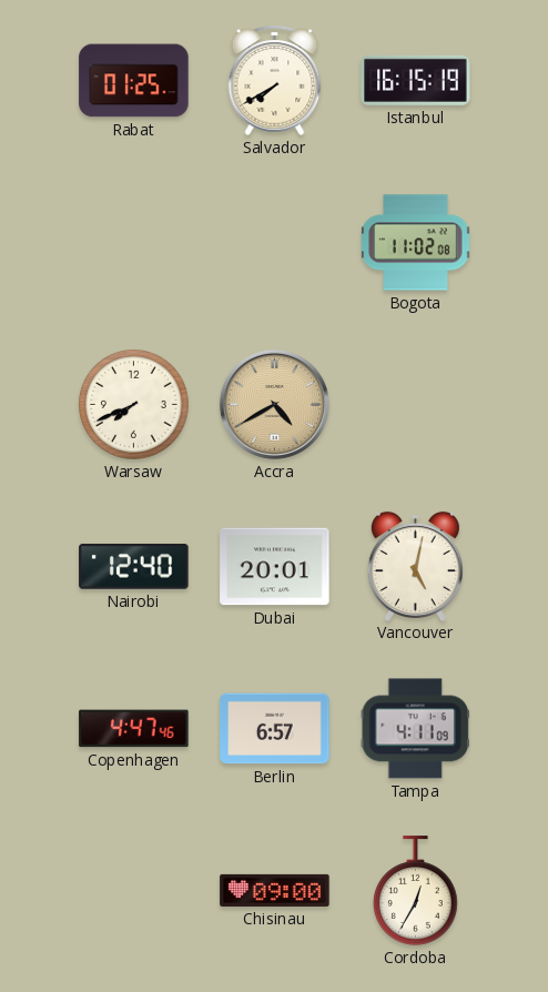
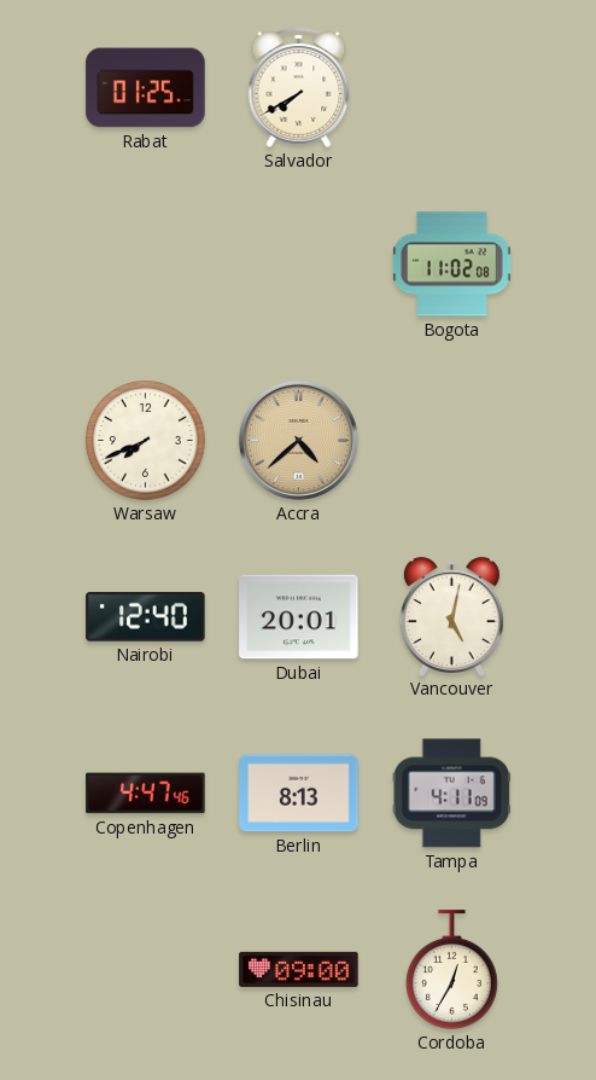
Istanbul: 16:15 -> none (416, 80)
Accra: 4:40 -> 4:38 (298, 440)
Berlin: 6:57 -> 8:13 (299, 794)
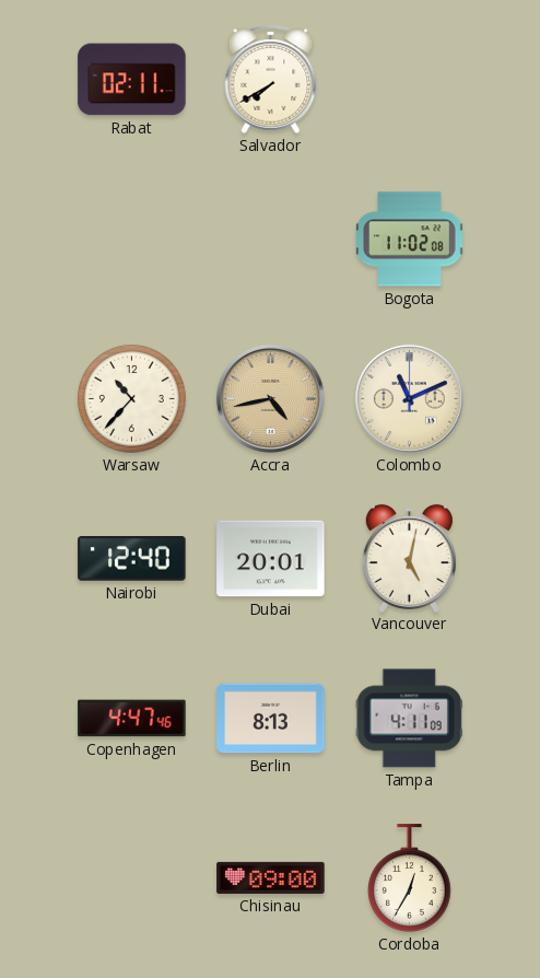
Rabat: 01:25 -> 02:11 (132, 80)
Warsaw: 7:41 -> 10:37 (132, 399)
Accra: 4:38 -> 4:43 (270, 398)
Colombo: none -> 11:11 (409, 398)
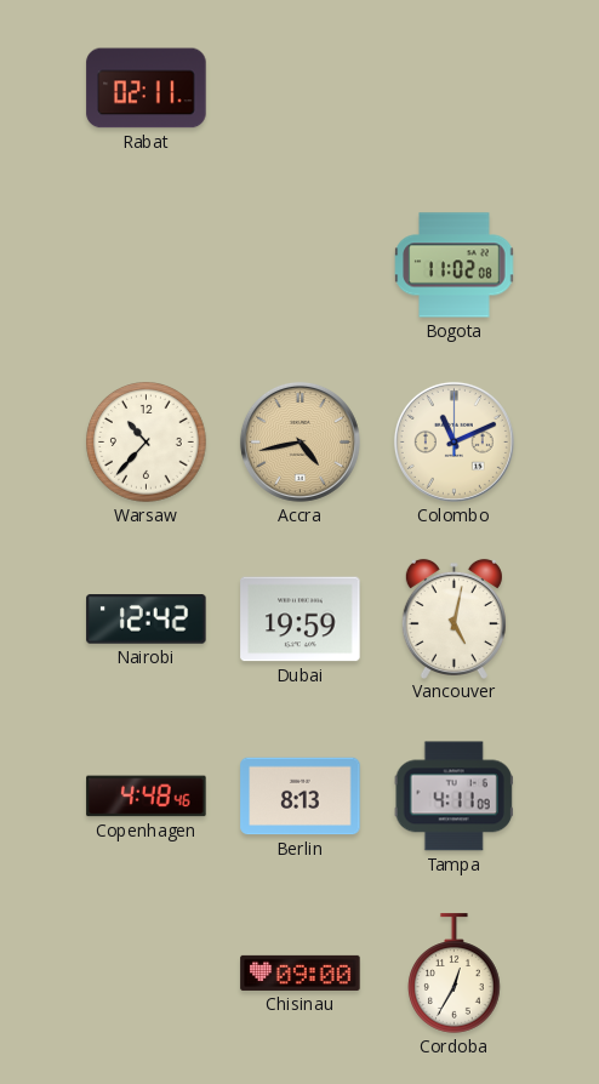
Salvador: 7:40 -> none (271, 79)
Nairobi: 12:40 -> 12:42 (147, 620)
Dubai: 20:01 -> 19:59 (301, 620)
Copenhagen: 4:47 -> 4:48 (147, 797)
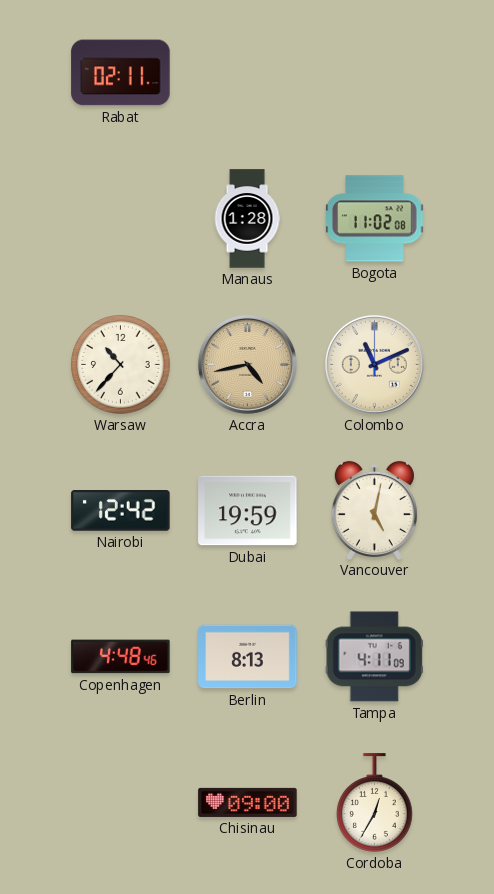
Manaus: none -> 1:28 (247, 219)
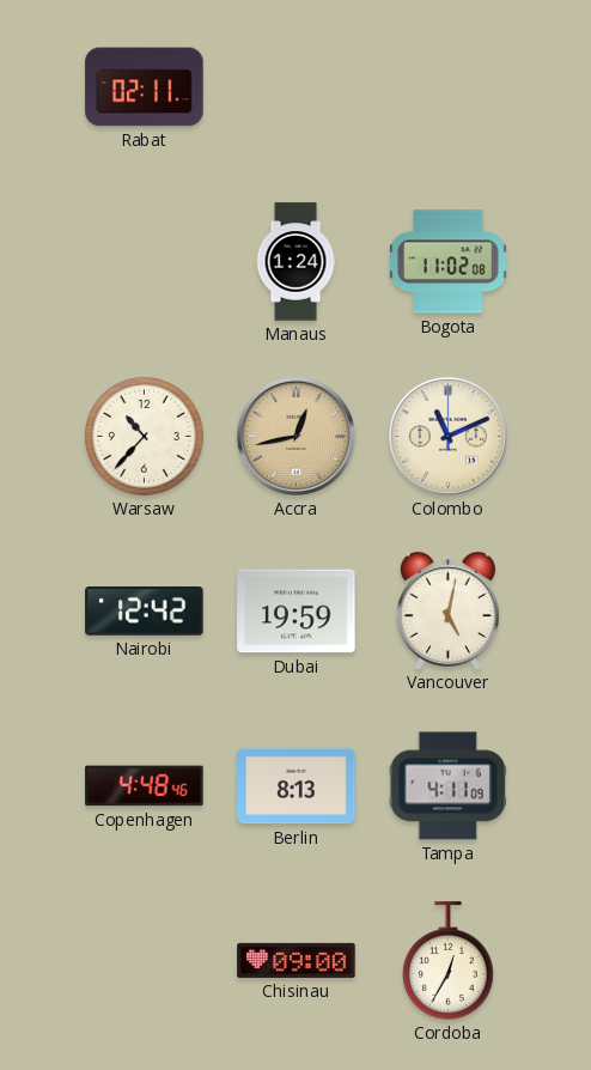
Manaus: 1:28 -> 1:24 (295, 262)
Accra: 4:43 -> 12:43 (295, 436)
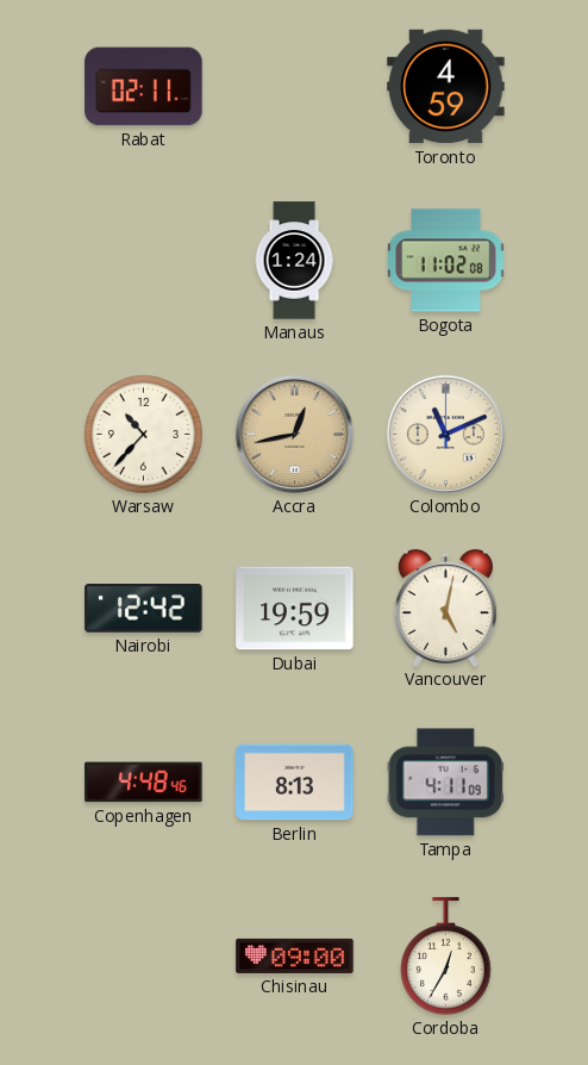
Toronto: none -> 4:59 (446, 87)
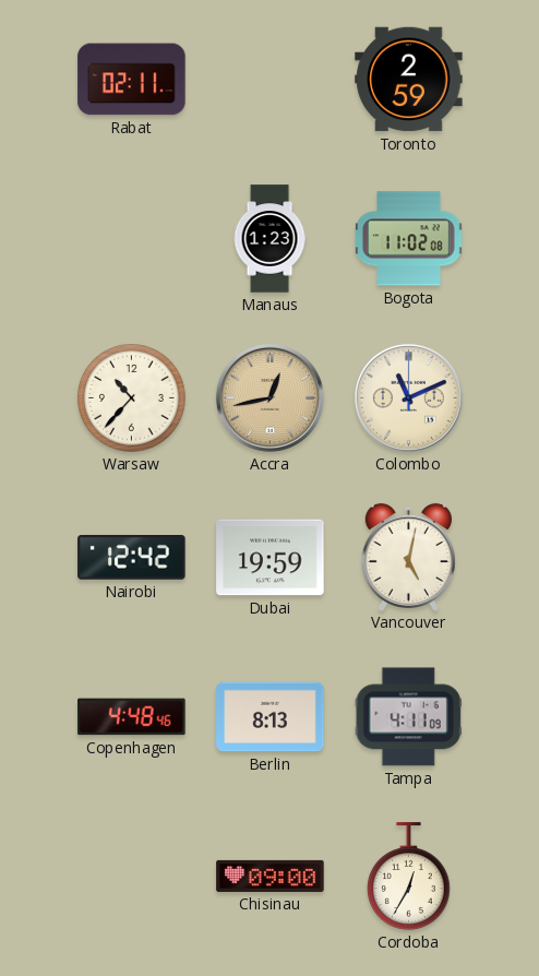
Toronto: 4:59 -> 2:59 (409, 80)
Manaus: 1:24 -> 1:23 (269, 239)
